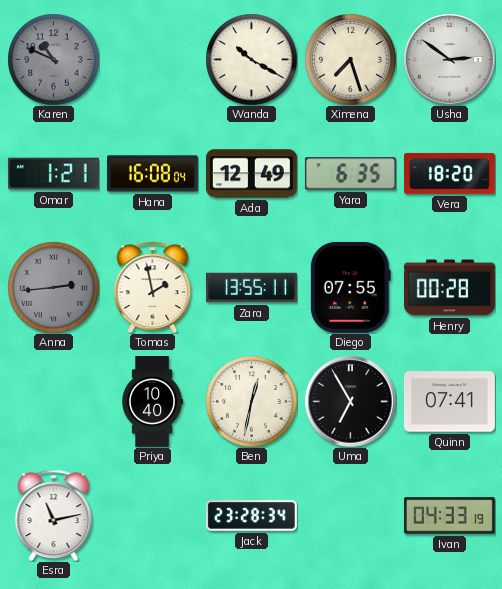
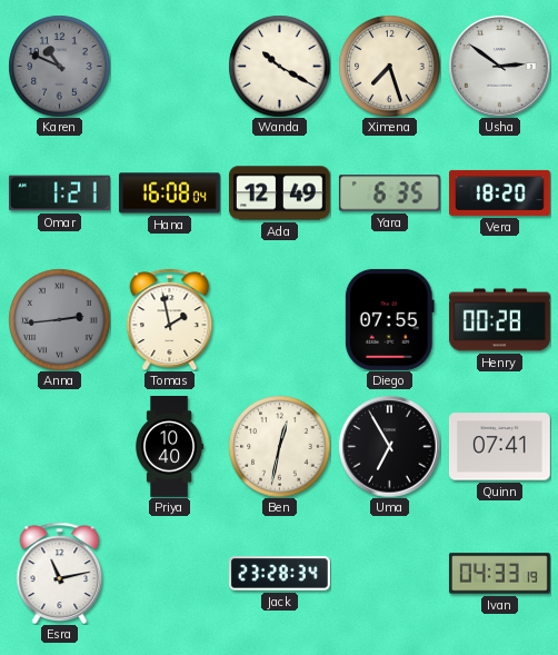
Zara: 13:55 -> none (251, 288)
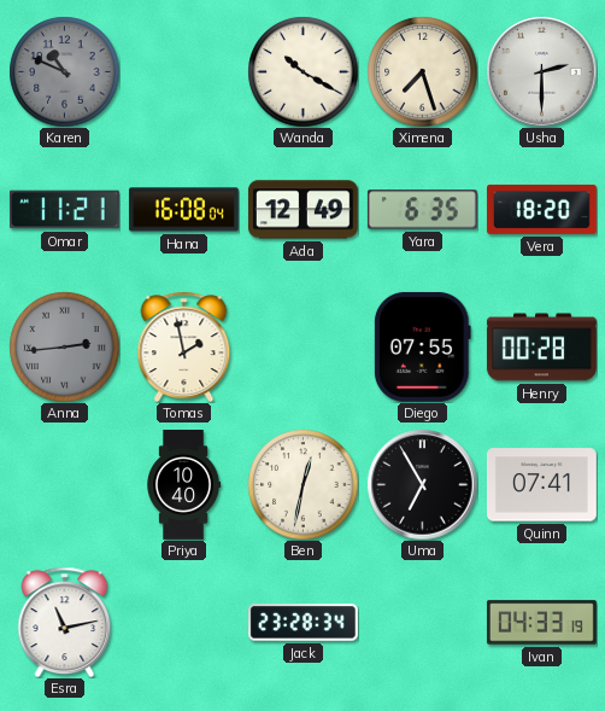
Usha: 2:51 -> 2:30 (541, 71)
Omar: 1:21 -> 11:21 (64, 210)
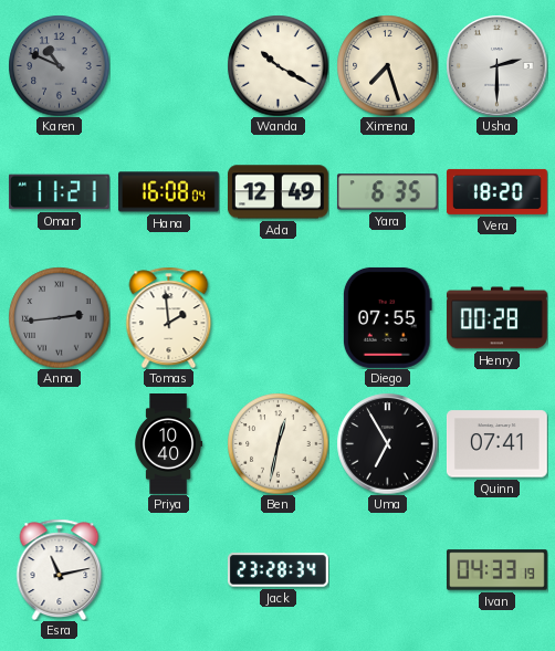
Tomas: 1:58 -> 1:59 (169, 317)
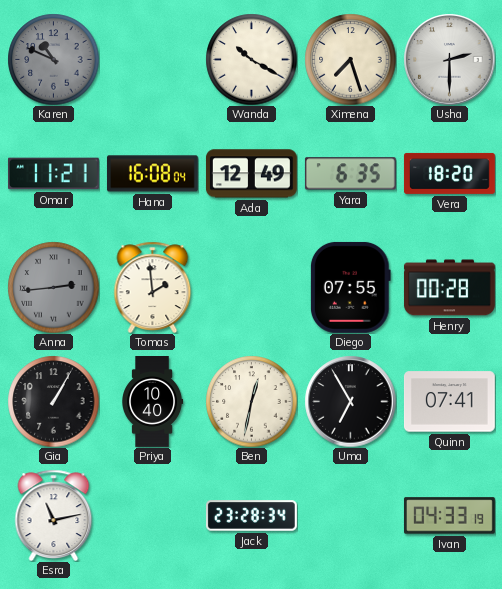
Gia: none -> 1:05 (53, 401)
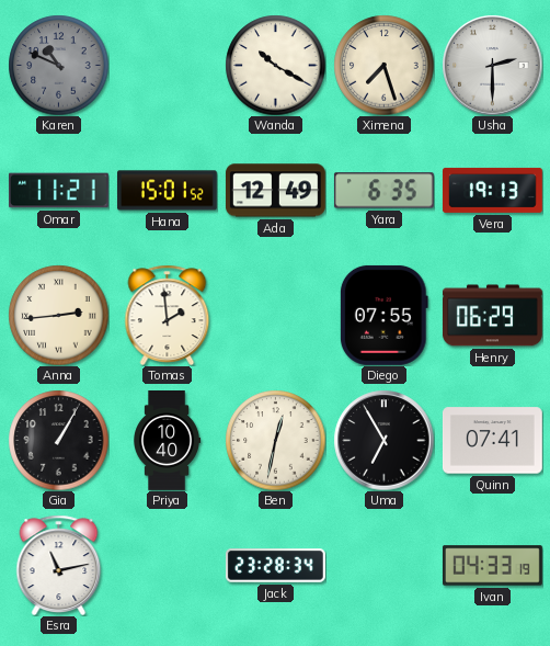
Hana: 16:08 -> 15:01 (167, 191)
Vera: 18:20 -> 19:13 (492, 190)
Anna dial: grey -> cream (58, 315)
Henry: 00:28 -> 06:29 (492, 316)
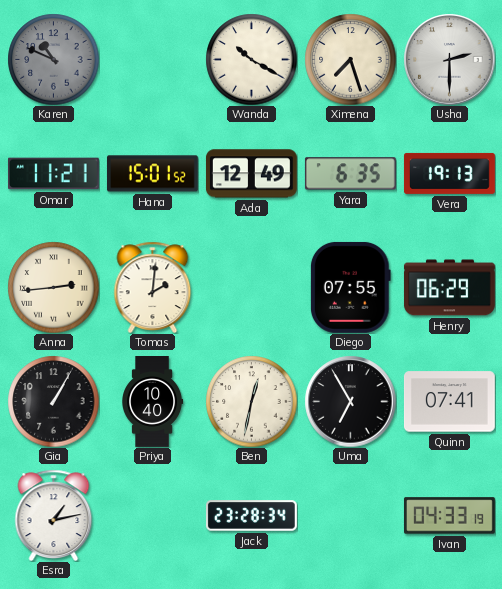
Tomas: 1:59 -> 2:01 (153, 287)
Esra: 11:13 -> 1:13 (54, 515)
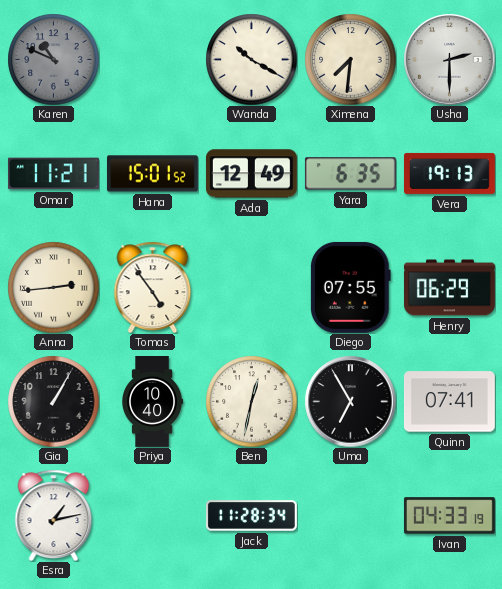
Ximena: 7:27 -> 7:31 (350, 59)
Tomas: 2:01 -> 4:54 (153, 287)
Jack: 23:28 -> 11:28 (251, 516)
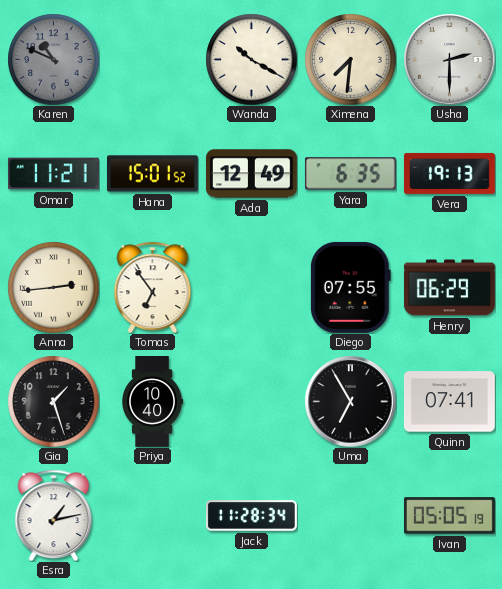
Tomas: 4:54 -> 6:54 (153, 287)
Gia: 1:05 -> 1:27 (53, 401)
Ben: 12:32 -> none (251, 401)
Ivan: 04:33 -> 05:05 (449, 516)
